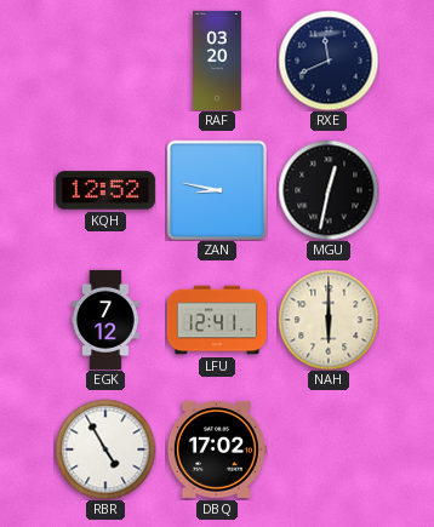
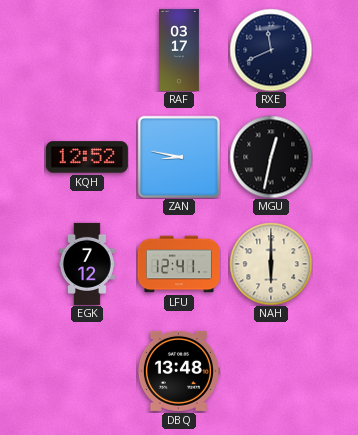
RAF: 03:20 -> 03:17 (180, 50)
RBR: 4:55 -> none (105, 449)
DBQ: 17:02 -> 13:48 (179, 371)
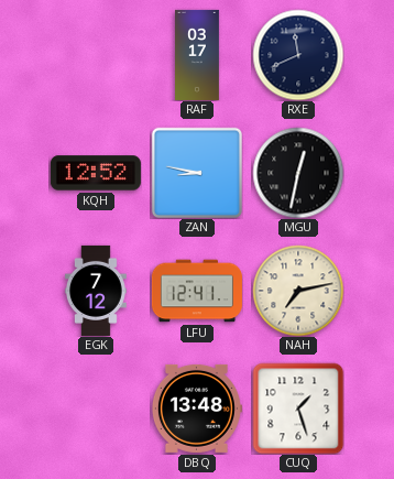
NAH: 6:00 -> 7:13 (298, 291)
CUQ: none -> 1:27 (298, 409)
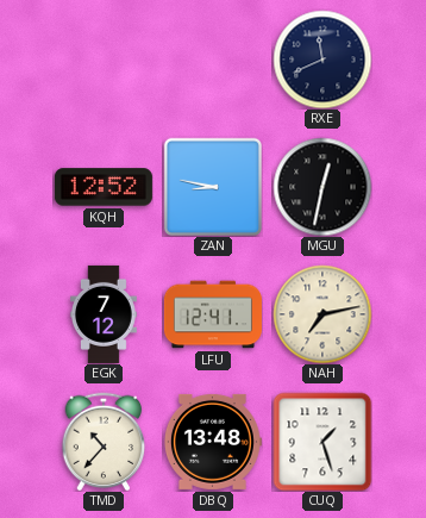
RAF: 03:17 -> none (198, 55)
TMD: none -> 10:37 (104, 442)
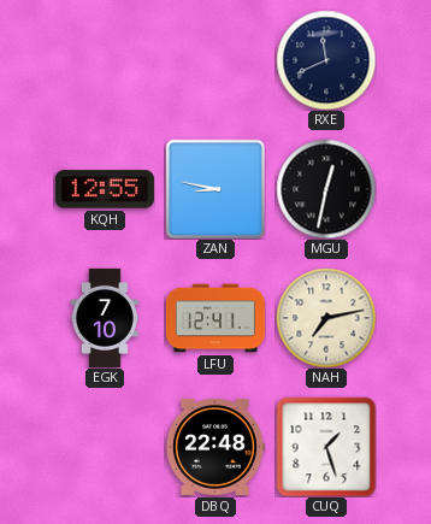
KQH: 12:52 -> 12:55 (105, 189)
EGK: 7:12 -> 7:10 (105, 318)
TMD: 10:37 -> none (104, 442)
DBQ: 13:48 -> 22:48 (215, 447)
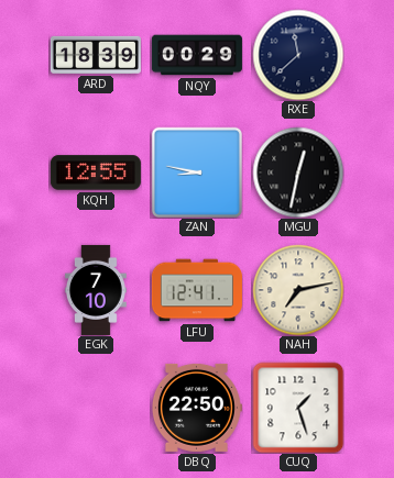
ARD: none -> 18:39 (96, 55)
NQY: none -> 00:29 (197, 55)
RXE: 11:41 -> 11:38 (298, 55)
DBQ: 22:48 -> 22:50 (197, 408)
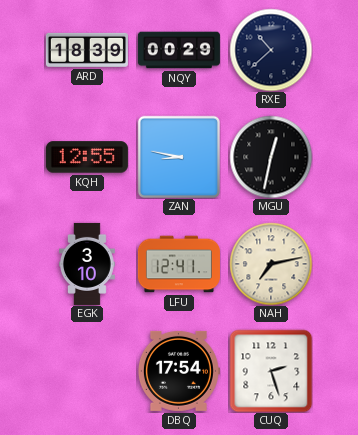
RXE: 11:38 -> 10:38 (271, 50)
EGK: 7:10 -> 3:10 (87, 264)
DBQ: 22:50 -> 17:54 (179, 371)
CUQ: 1:27 -> 2:27 (271, 371)
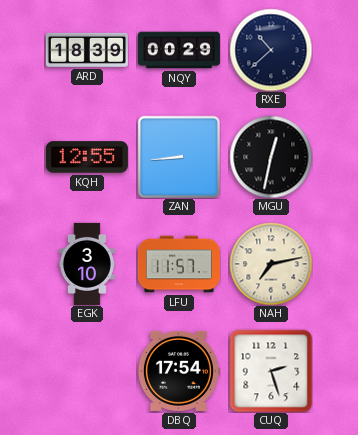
ZAN: 8:47 -> 8:44 (178, 156)
LFU: 12:41 -> 11:57 (179, 264)
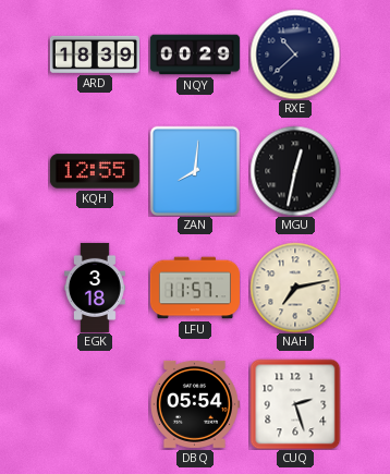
ZAN: 8:44 -> 8:01 (194, 170)
EGK: 3:10 -> 3:18 (95, 288)
DBQ: 17:54 -> 05:54 (195, 404)
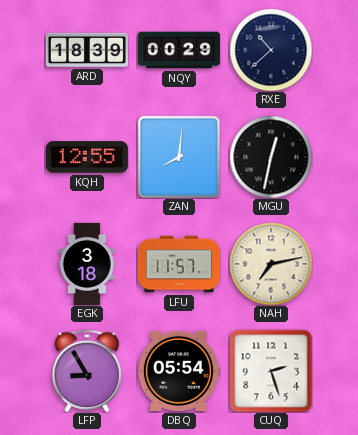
LFP: none -> 8:55 (87, 371)
